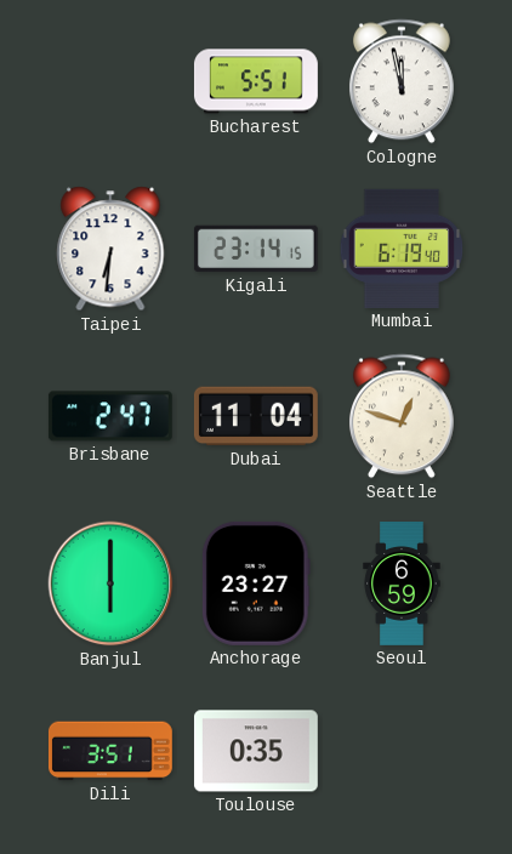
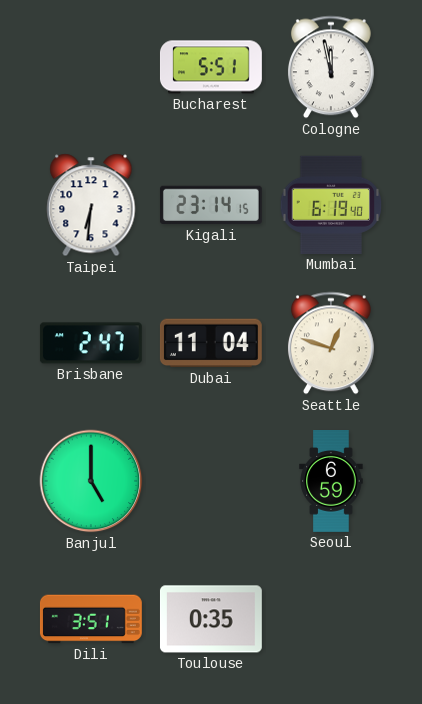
Banjul: 6:00 -> 5:00 (91, 481)
Anchorage: 23:27 -> none (256, 583)
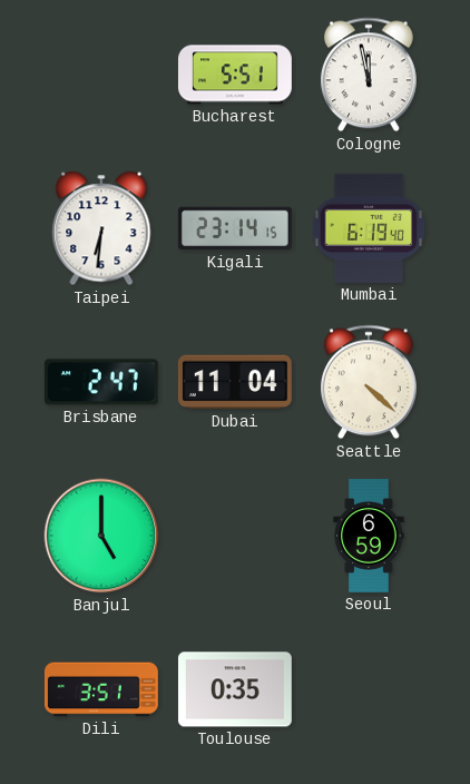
Seattle: 12:48 -> 4:22 (369, 382)
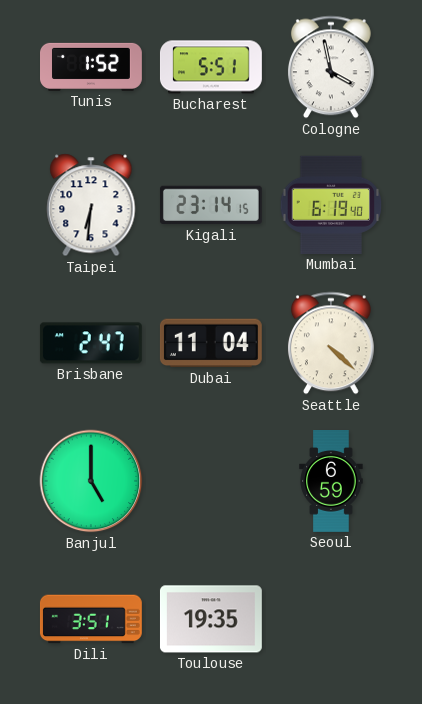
Tunis: none -> 1:52 (92, 67)
Cologne: 11:58 -> 3:58 (331, 67)
Toulouse: 0:35 -> 19:35 (211, 619)
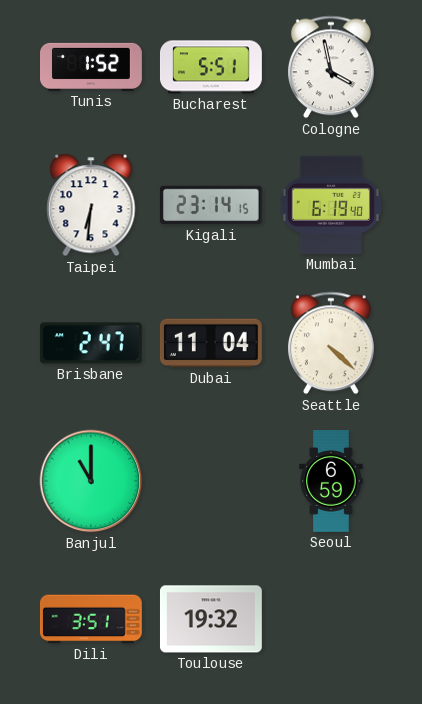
Banjul: 5:00 -> 11:00 (91, 481)
Toulouse: 19:35 -> 19:32 (211, 619)
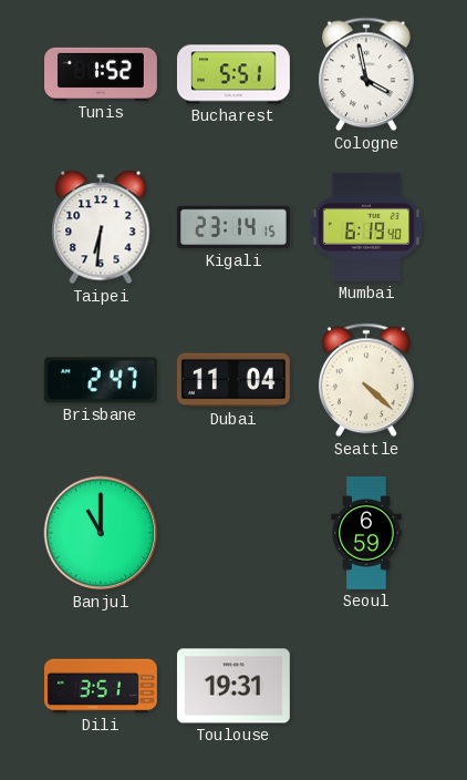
Toulouse: 19:32 -> 19:31 (233, 686)
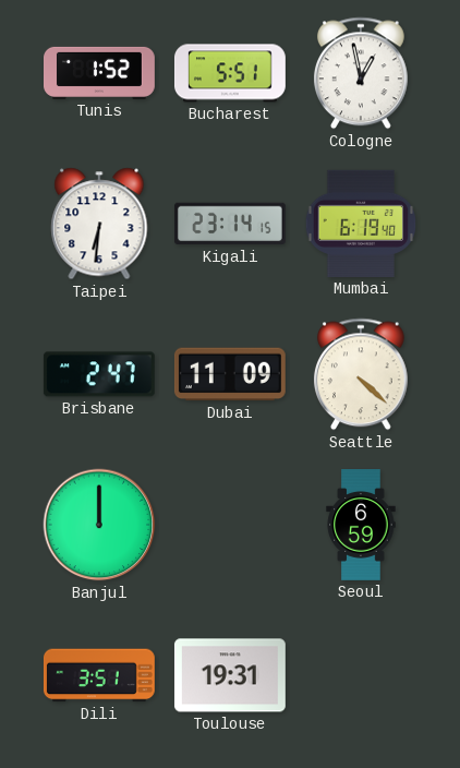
Cologne: 3:58 -> 12:58 (361, 73)
Dubai: 11:04 -> 11:09 (230, 374)
Banjul: 11:00 -> 12:00 (99, 525)
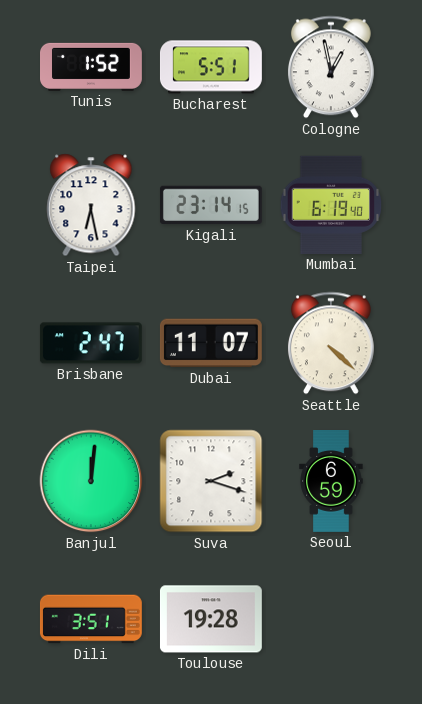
Taipei: 6:31 -> 6:28 (91, 205)
Dubai: 11:09 -> 11:07 (211, 343)
Banjul: 12:00 -> 12:01 (91, 481)
Suva: none -> 2:18 (211, 481)
Toulouse: 19:31 -> 19:28 (211, 619)
